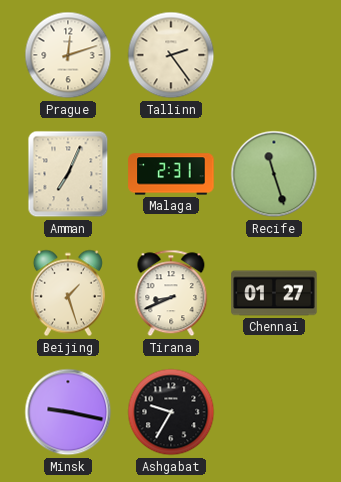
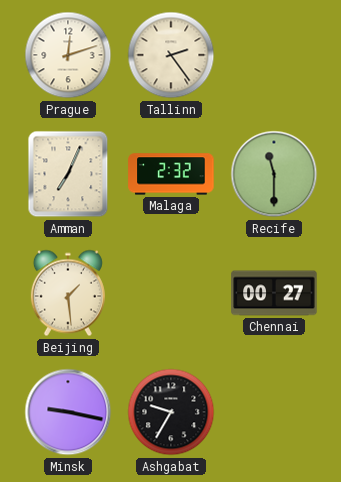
Malaga: 2:31 -> 2:32 (171, 174)
Recife: 11:27 -> 11:30 (274, 174)
Beijing: 1:27 -> 1:29 (68, 293)
Tirana: 8:41 -> none (171, 293)
Chennai: 01:27 -> 00:27 (274, 293)
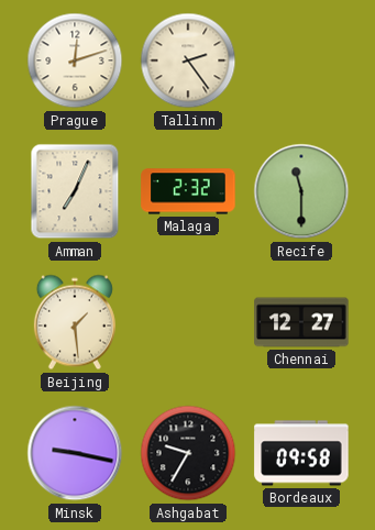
Chennai: 00:27 -> 12:27 (301, 322)
Bordeaux: none -> 09:58 (301, 453)
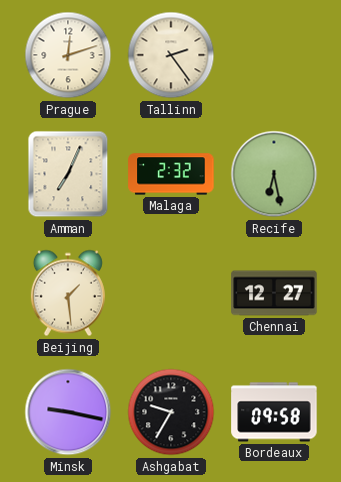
Recife: 11:30 -> 6:28 (274, 174)
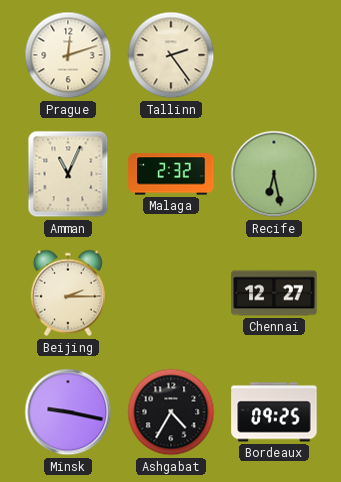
Amman: 7:04 -> 11:04 (68, 174)
Beijing: 1:29 -> 2:15 (68, 293)
Ashgabat: 9:35 -> 4:35 (171, 412)
Bordeaux: 09:58 -> 09:25 (274, 412)
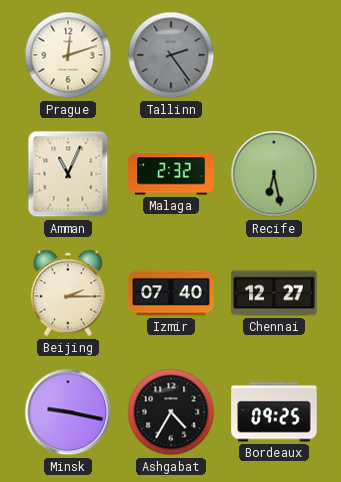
Tallinn dial: cream -> grey (171, 55)
Izmir: none -> 07:40 (171, 293)
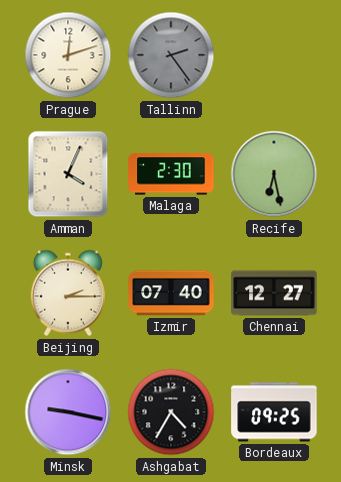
Amman: 11:04 -> 4:04 (68, 174)
Malaga: 2:32 -> 2:30 (171, 174)
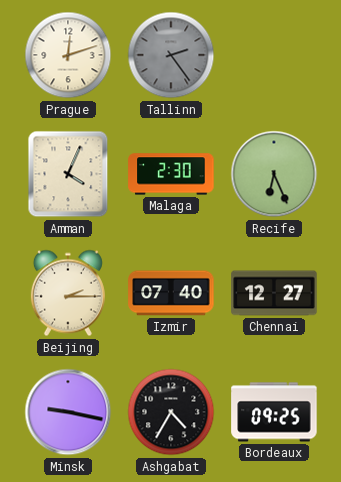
Recife: 6:28 -> 6:26 (274, 174)
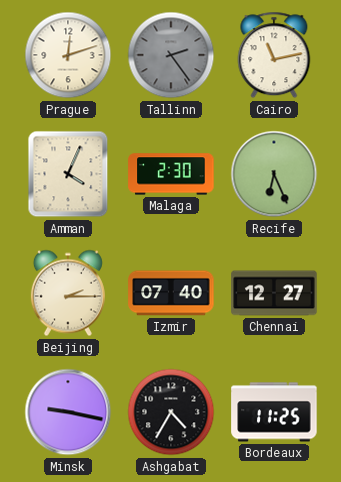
Cairo: none -> 11:13 (274, 55)
Bordeaux: 09:25 -> 11:25 (274, 412)
